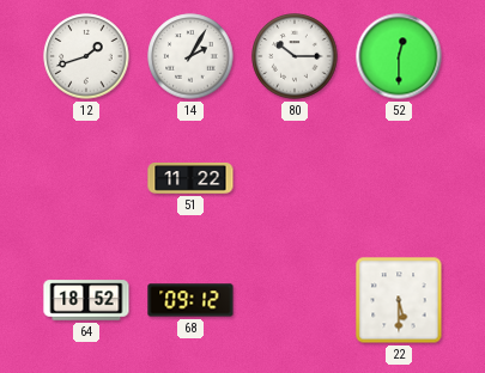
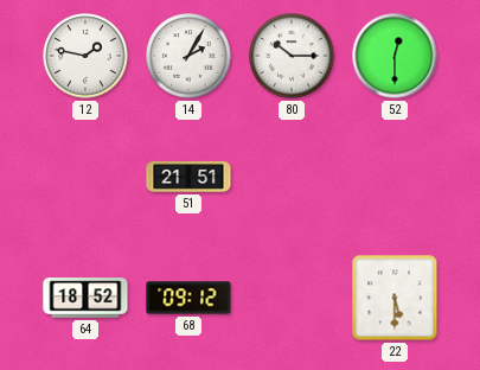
12: 1:42 -> 1:47 (85, 56)
51: 11:22 -> 21:51 (188, 177)
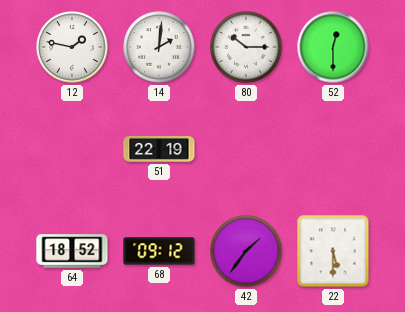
14: 2:05 -> 2:01 (159, 47)
51: 21:51 -> 22:19 (159, 149)
42: none -> 1:36 (246, 251)
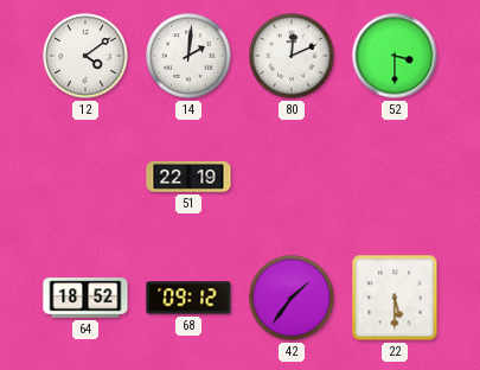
12: 1:47 -> 4:09 (85, 56)
80: 10:15 -> 12:11 (292, 56)
52: 12:30 -> 3:30 (395, 56)
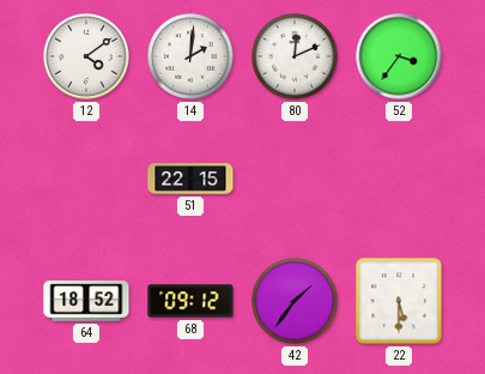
52: 3:30 -> 3:36 (399, 56)
51: 22:19 -> 22:15 (190, 179)
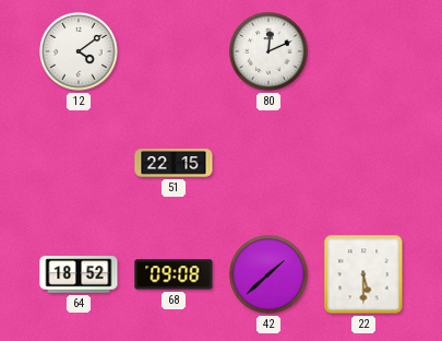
14: 2:01 -> none (190, 56)
52: 3:36 -> none (399, 56)
68: 09:12 -> 09:08 (174, 274)
42: 1:36 -> 1:38 (268, 274)
